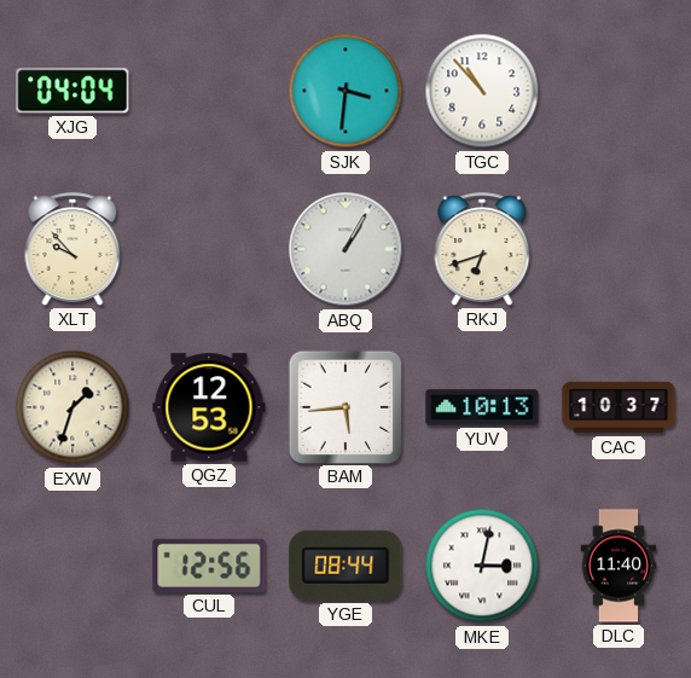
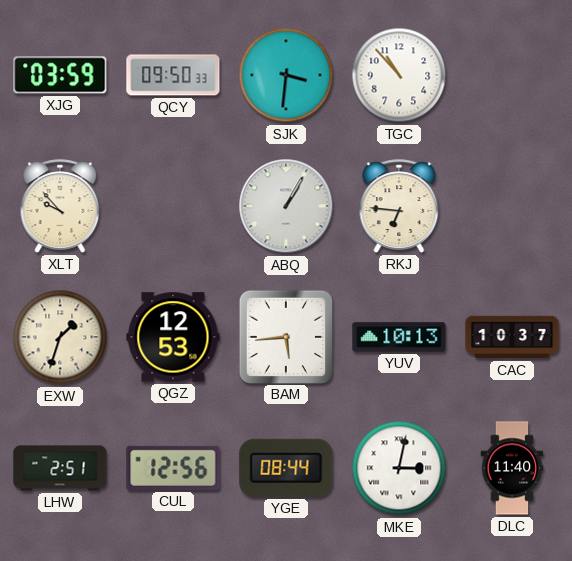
XJG: 04:04 -> 03:59 (60, 75)
QCY: none -> 09:50 (173, 75)
RKJ: 6:42 -> 6:46 (399, 206)
LHW: none -> 2:51 (60, 468)
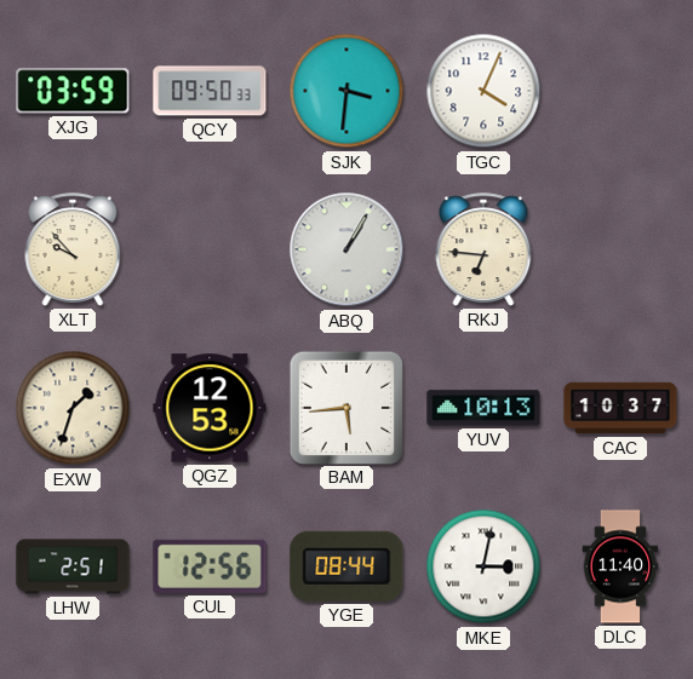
TGC: 10:53 -> 4:04 (483, 91)
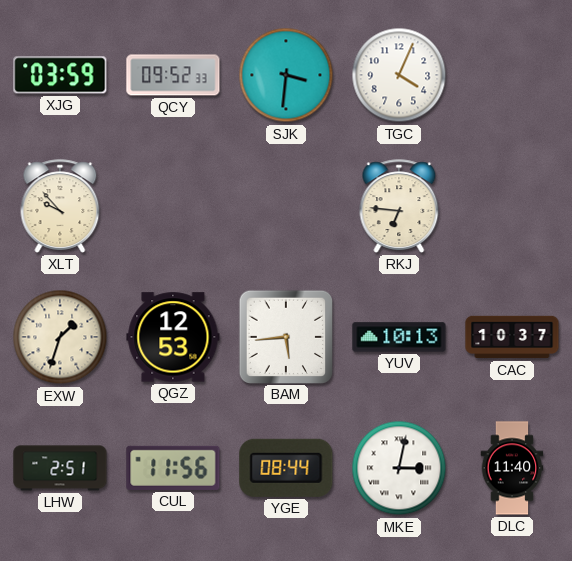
QCY: 09:50 -> 09:52 (173, 75)
ABQ: 1:05 -> none (346, 249)
CUL: 12:56 -> 11:56 (173, 468)
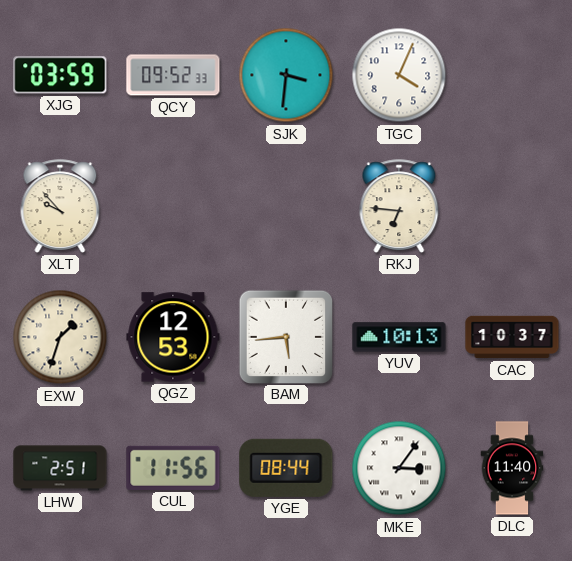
MKE: 3:02 -> 3:06 (399, 468)
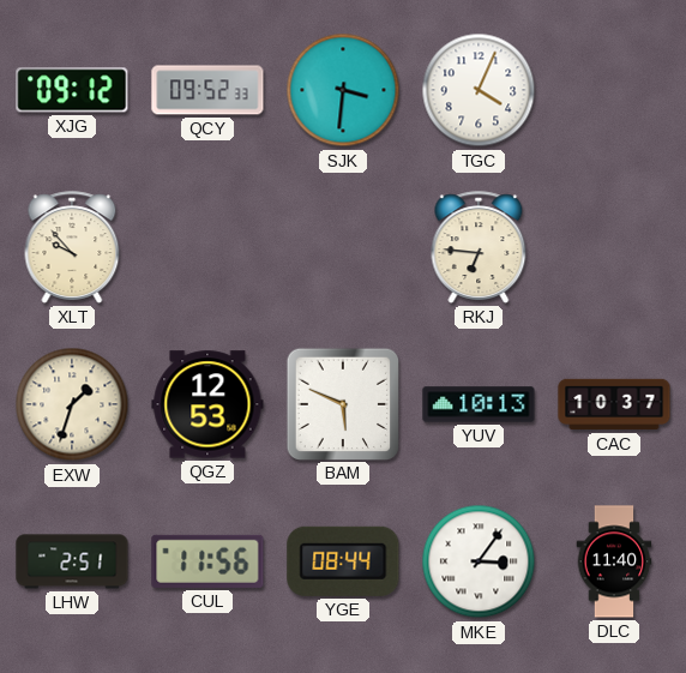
XJG: 03:59 -> 09:12 (72, 90)
BAM: 5:44 -> 5:49 (342, 403)
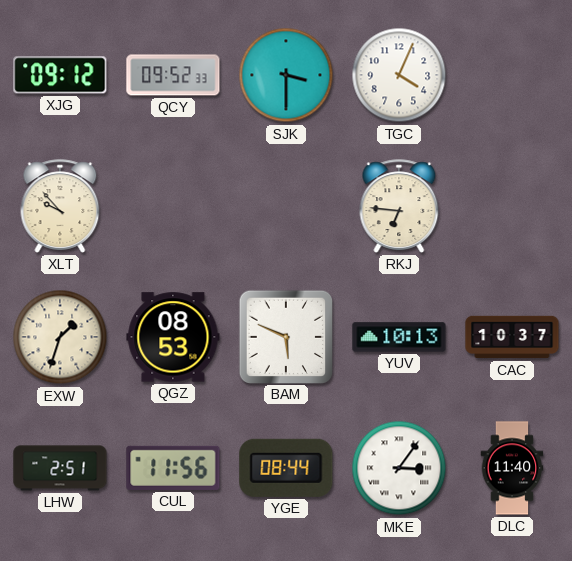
SJK: 3:31 -> 3:30 (286, 75)
QGZ: 12:53 -> 08:53 (173, 337)
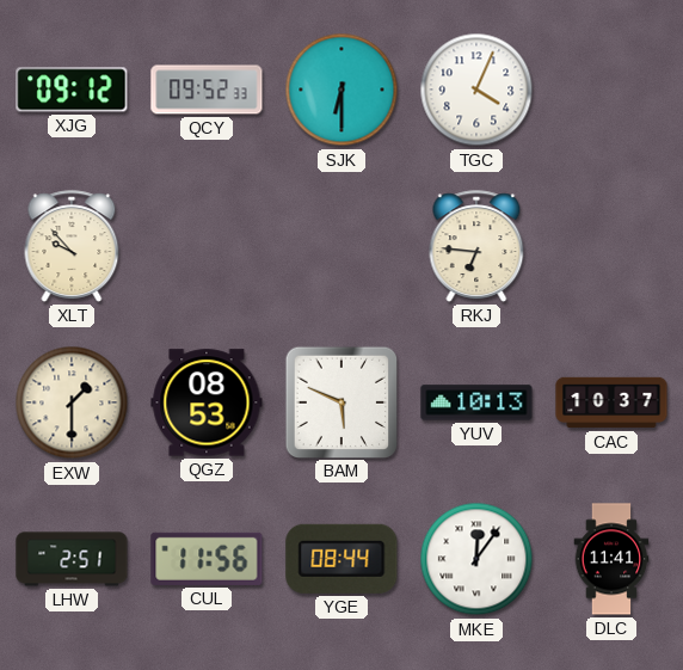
SJK: 3:30 -> 6:30 (341, 90)
EXW: 1:33 -> 1:30 (72, 402)
MKE: 3:06 -> 12:06 (476, 559)
DLC: 11:40 -> 11:41 (611, 559)
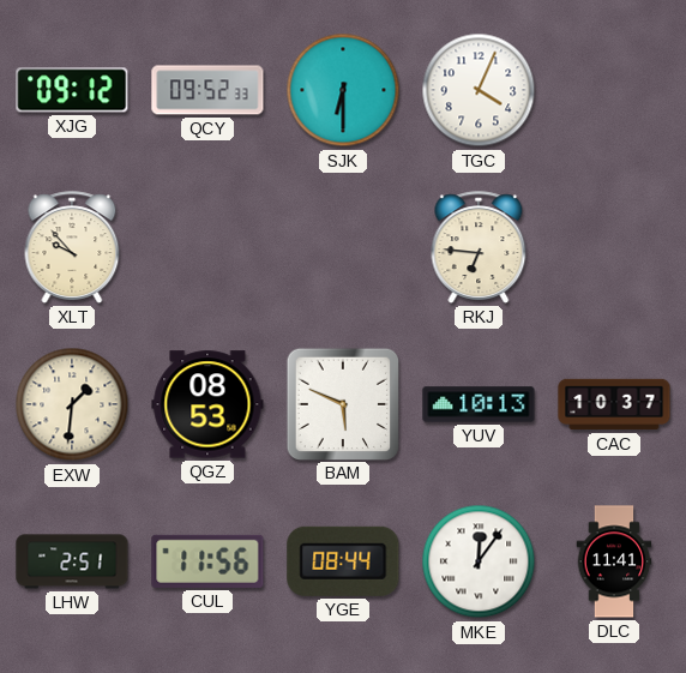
EXW: 1:30 -> 1:31 (72, 404)
